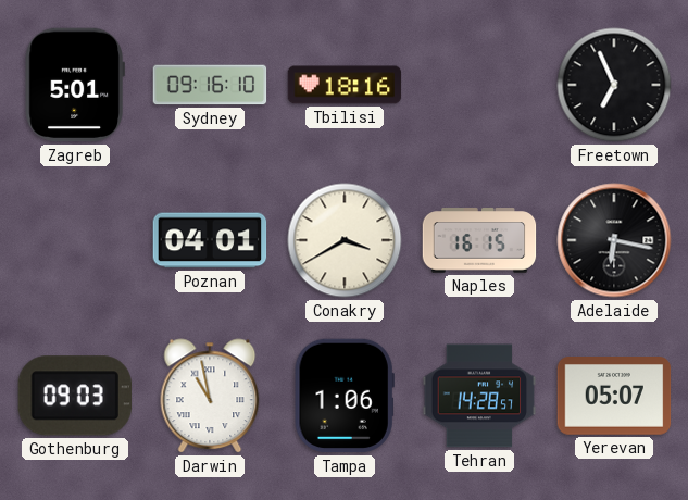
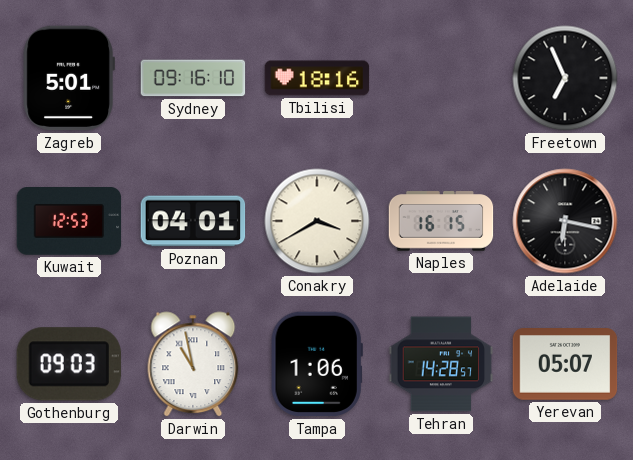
Kuwait: none -> 12:53 (69, 222)
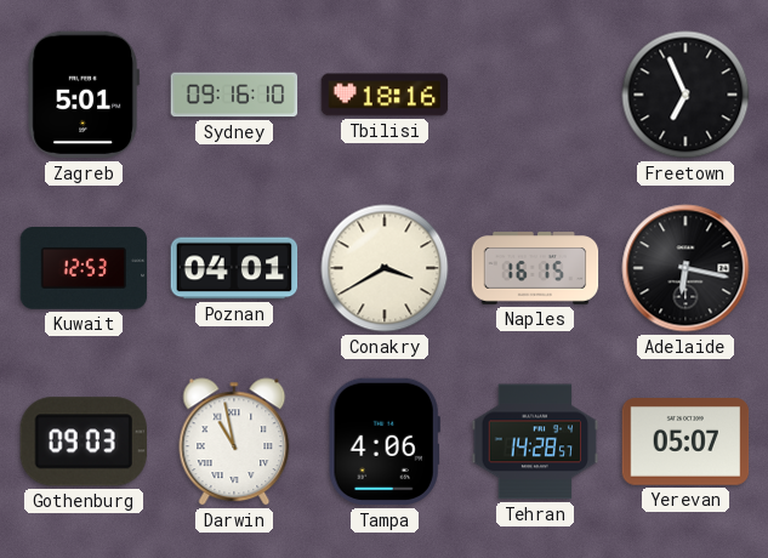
Tampa: 1:06 -> 4:06 (385, 442)
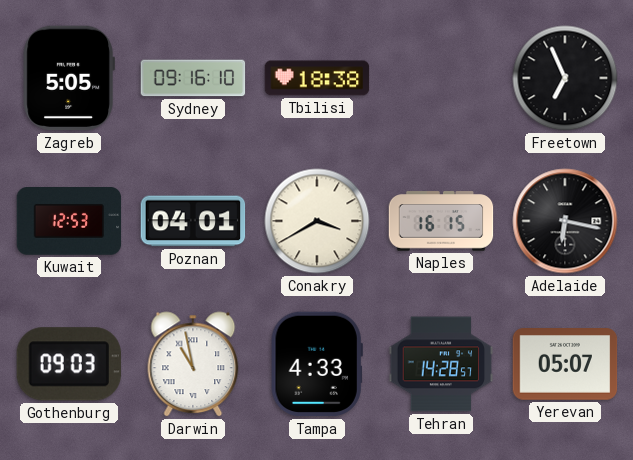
Zagreb: 5:01 -> 5:05 (69, 78)
Tbilisi: 18:16 -> 18:38 (317, 78)
Tampa: 4:06 -> 4:33 (317, 364)
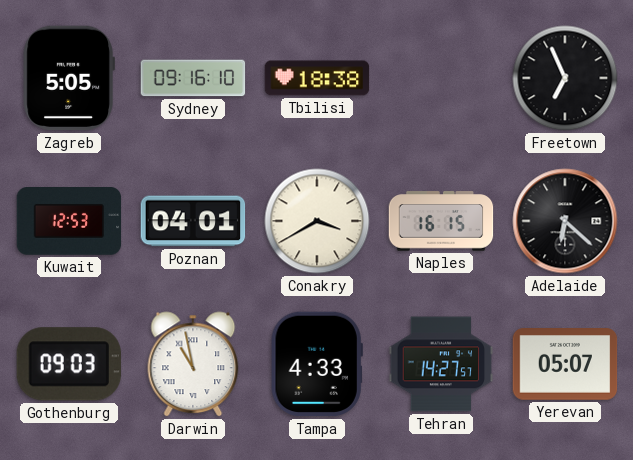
Adelaide: 6:17 -> 6:22 (565, 221)
Tehran: 14:28 -> 14:27 (441, 364)
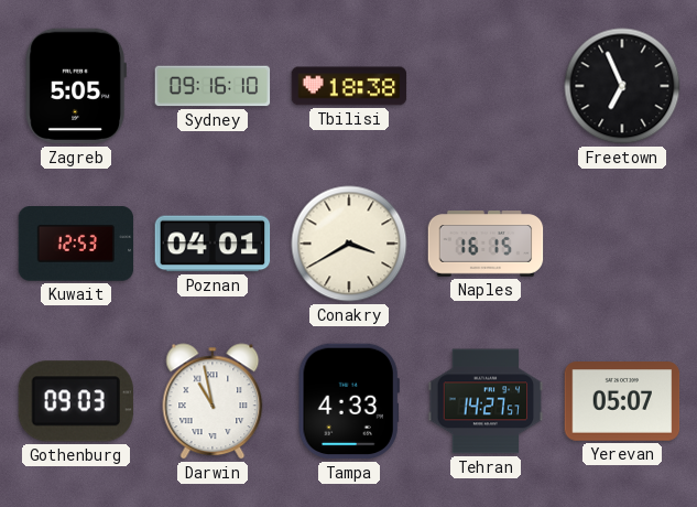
Adelaide: 6:22 -> none (565, 221)
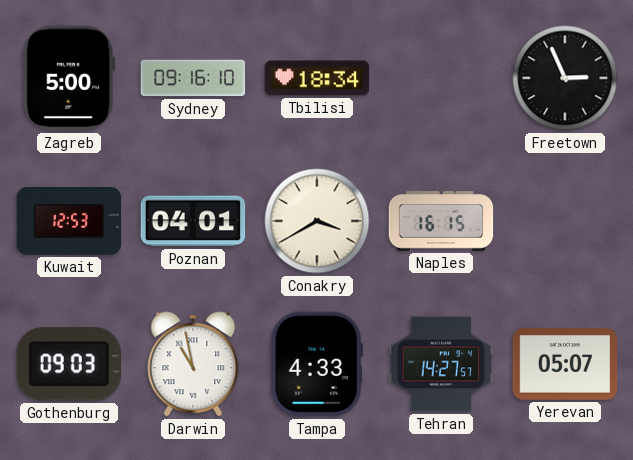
Zagreb: 5:05 -> 5:00 (69, 78)
Tbilisi: 18:38 -> 18:34 (317, 78)
Freetown: 6:56 -> 2:56 (565, 78)
